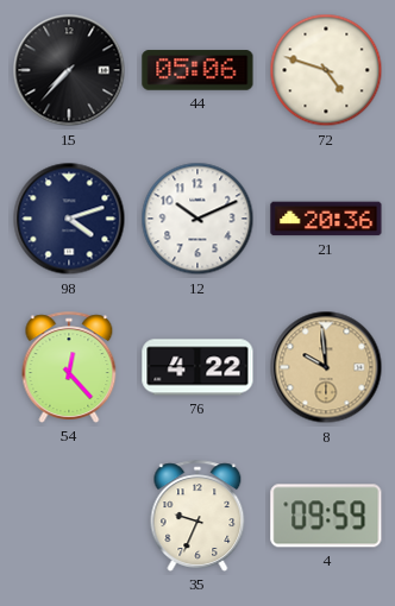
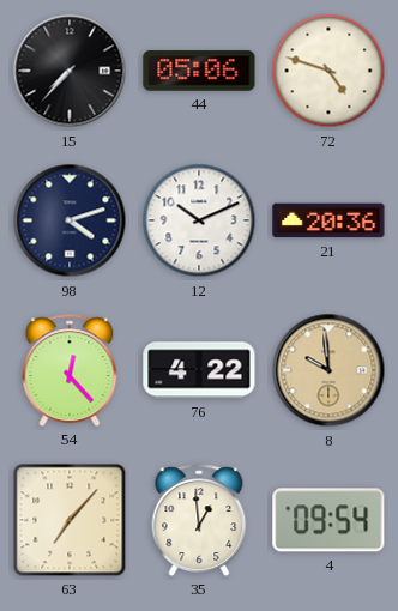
63: none -> 7:07 (70, 520)
35: 9:34 -> 12:59 (199, 520)
4: 09:59 -> 09:54 (328, 520)
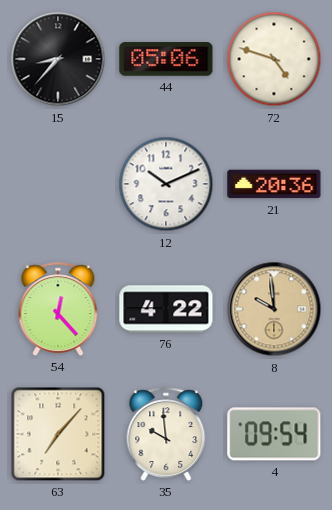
15: 7:37 -> 8:37 (58, 59)
98: 4:12 -> none (70, 220)
35: 12:59 -> 9:59 (166, 434)
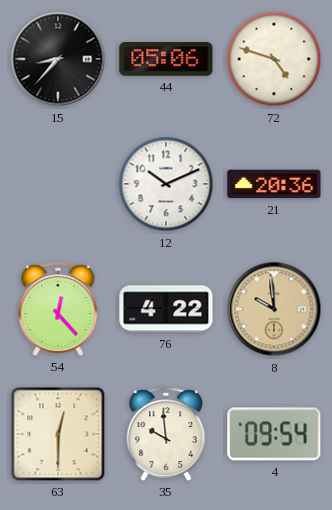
63: 7:07 -> 12:30 (58, 434)
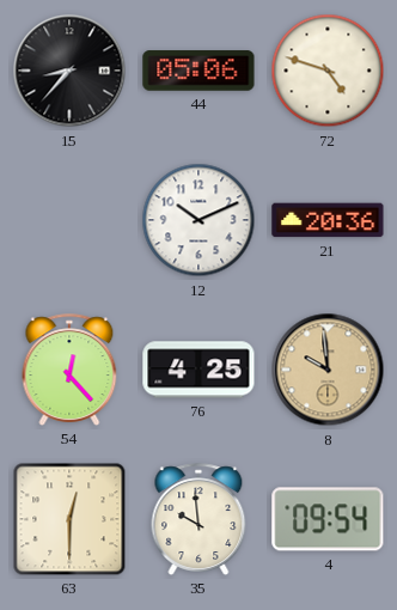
76: 4:22 -> 4:25 (198, 370)
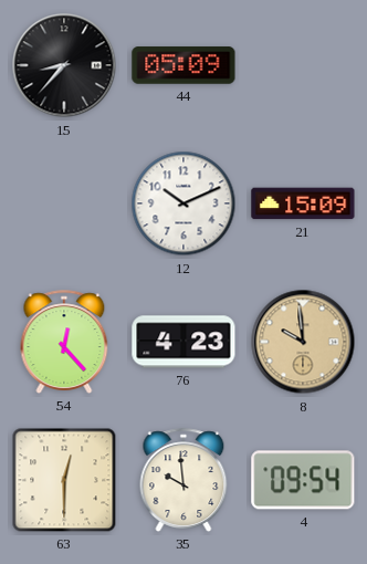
44: 05:06 -> 05:09 (183, 65)
72: 4:48 -> none (328, 71)
21: 20:36 -> 15:09 (303, 203)
76: 4:25 -> 4:23 (183, 342)
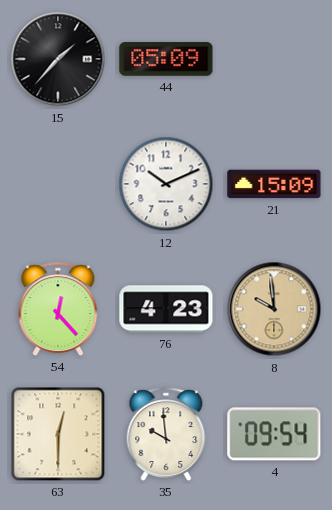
15: 8:37 -> 1:37 (58, 59)
